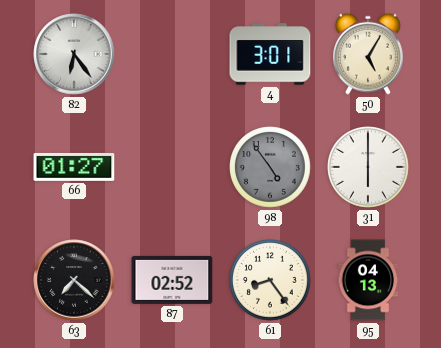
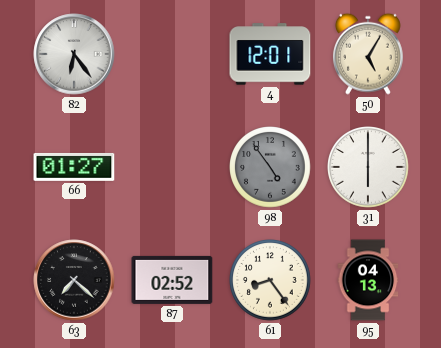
4: 3:01 -> 12:01 (270, 54)
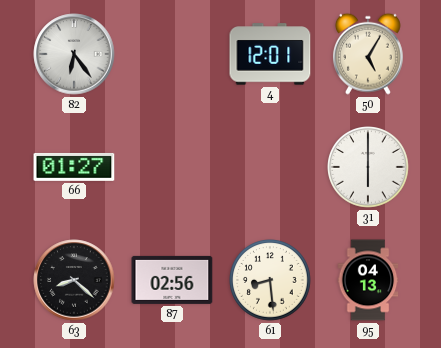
98: 4:54 -> none (270, 167)
63: 7:22 -> 8:22 (74, 280)
87: 02:52 -> 02:56 (172, 280)
61: 8:24 -> 8:29 (270, 280)
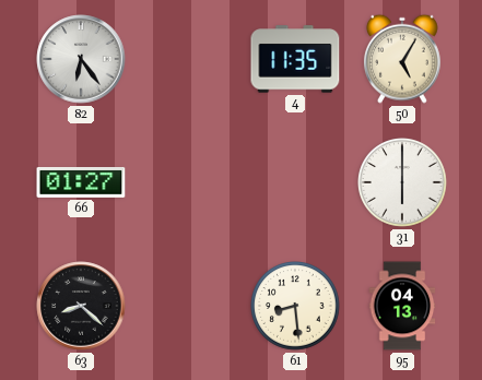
4: 12:01 -> 11:35 (295, 59)
87: 02:56 -> none (172, 280)
